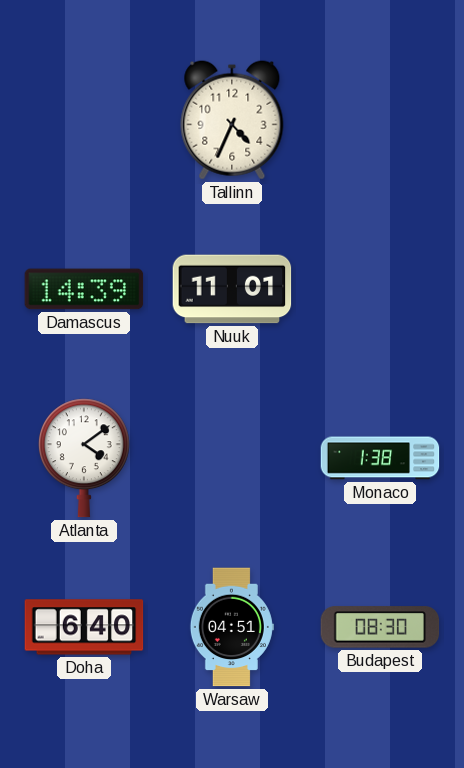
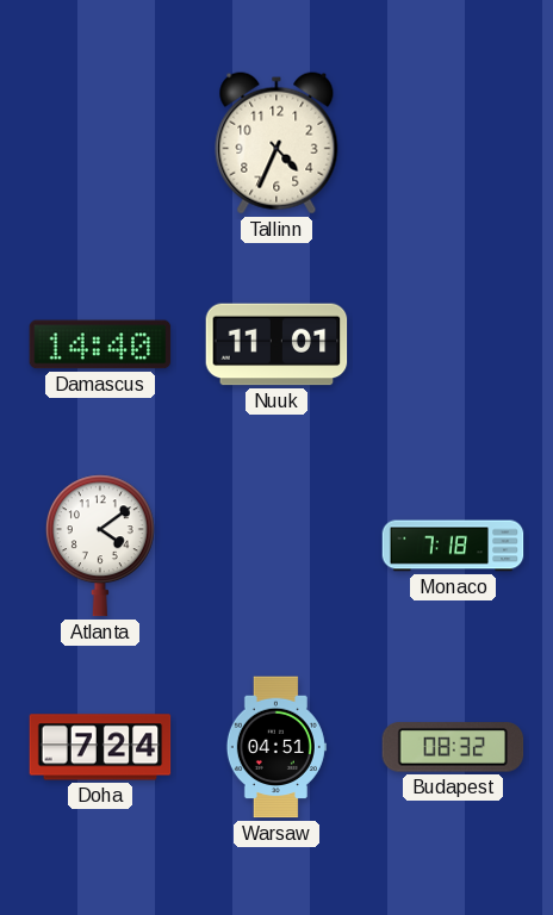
Damascus: 14:39 -> 14:40 (100, 344)
Monaco: 1:38 -> 7:18 (453, 546)
Doha: 6:40 -> 7:24 (100, 747)
Budapest: 08:30 -> 08:32 (453, 747)
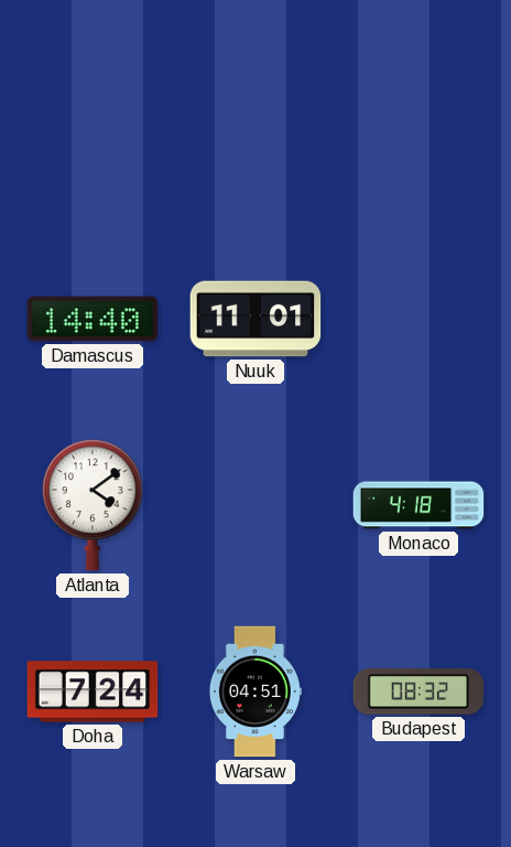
Tallinn: 4:34 -> none (276, 143)
Monaco: 7:18 -> 4:18 (418, 505)
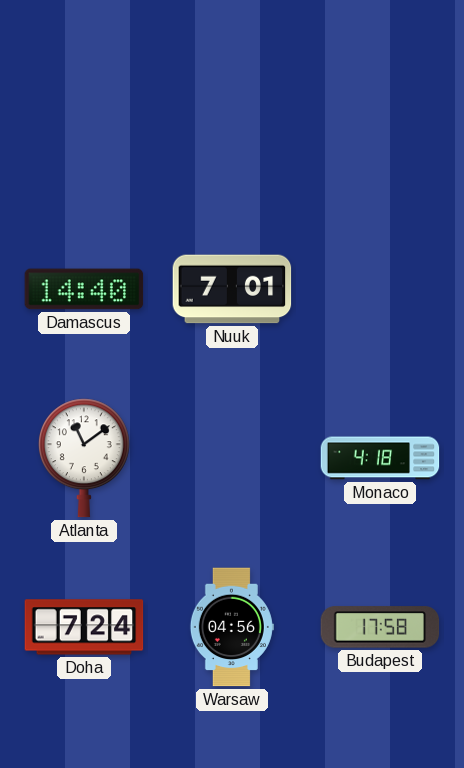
Nuuk: 11:01 -> 7:01 (232, 289)
Atlanta: 4:09 -> 11:09 (84, 458)
Warsaw: 04:51 -> 04:56 (232, 627)
Budapest: 08:32 -> 17:58 (380, 627)
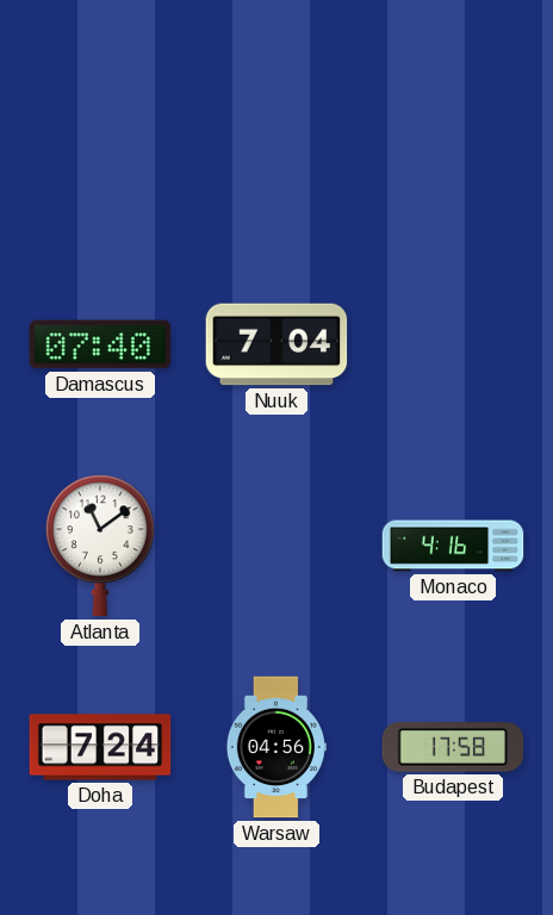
Damascus: 14:40 -> 07:40 (100, 344)
Nuuk: 7:01 -> 7:04 (276, 344)
Monaco: 4:18 -> 4:16 (453, 546)
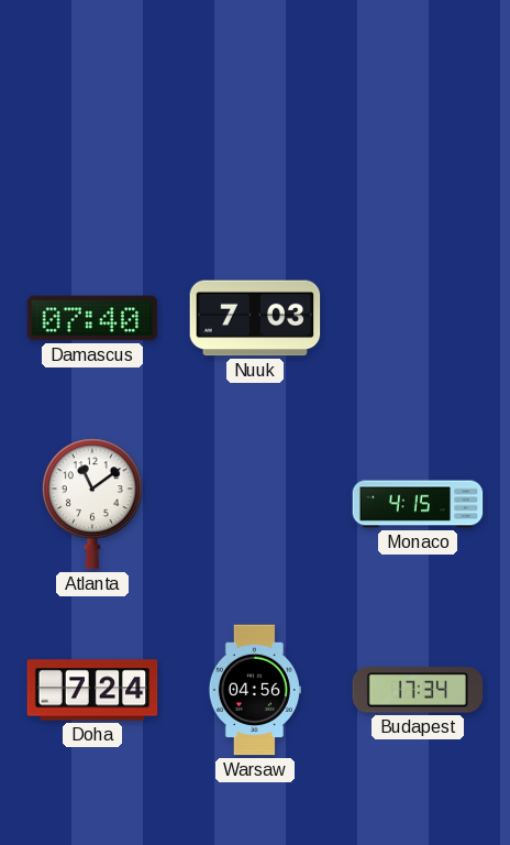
Nuuk: 7:04 -> 7:03 (255, 318)
Monaco: 4:16 -> 4:15 (418, 504)
Budapest: 17:58 -> 17:34 (418, 690)
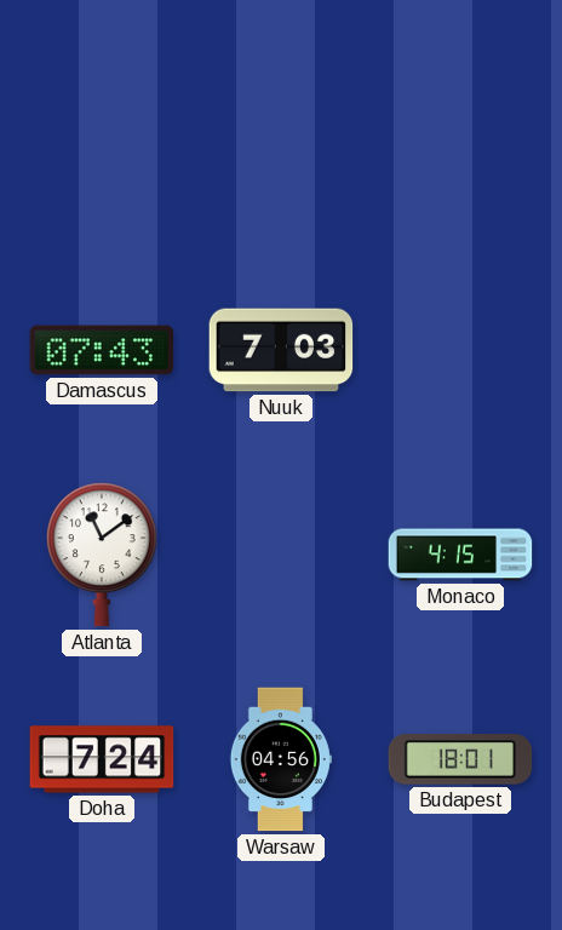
Damascus: 07:40 -> 07:43 (102, 350)
Budapest: 17:34 -> 18:01 (460, 759)
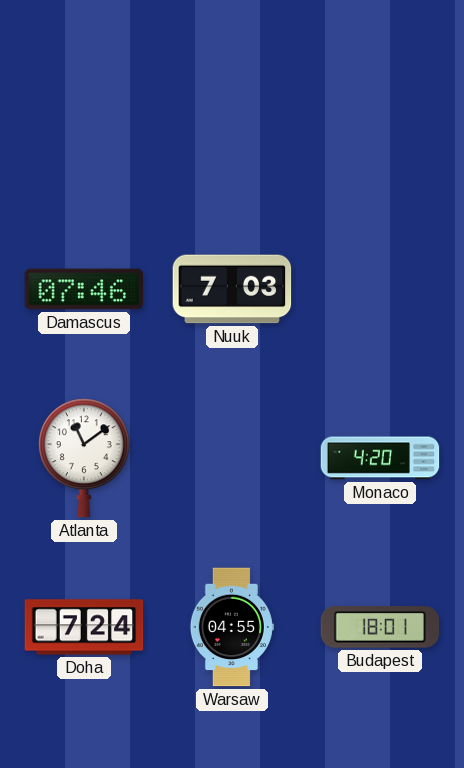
Damascus: 07:43 -> 07:46 (84, 289)
Monaco: 4:15 -> 4:20 (380, 458)
Warsaw: 04:56 -> 04:55 (232, 627)
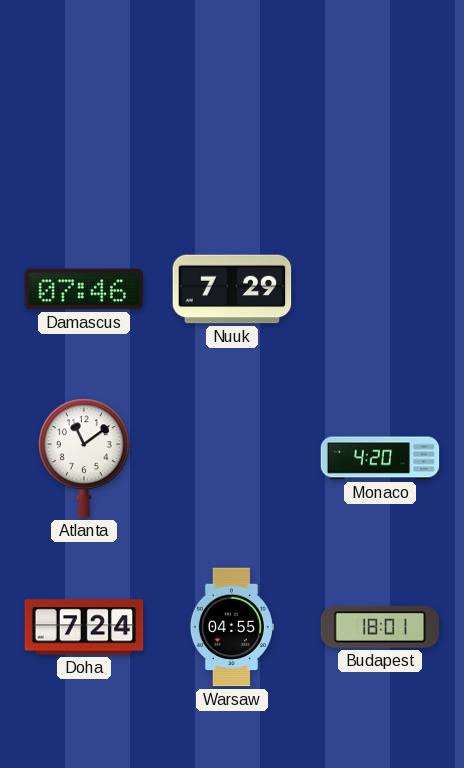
Nuuk: 7:03 -> 7:29 (232, 289)
